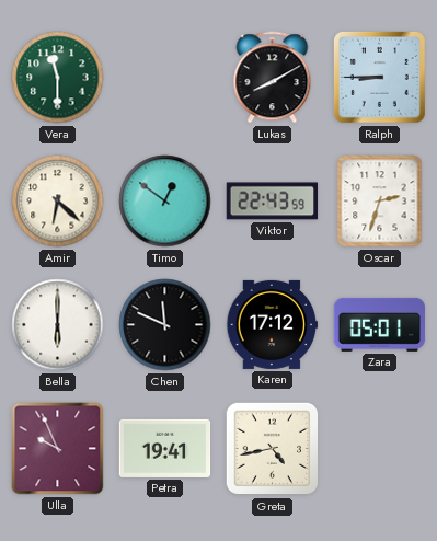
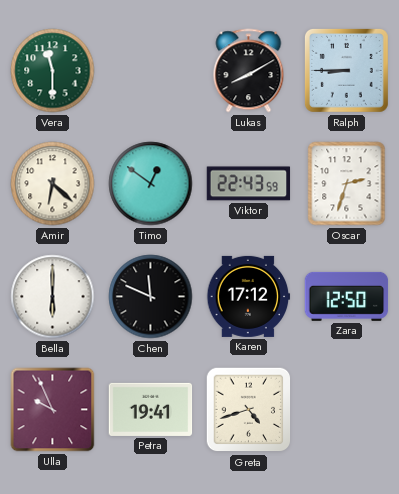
Zara: 05:01 -> 12:50 (347, 296)
Greta: 4:43 -> 4:42 (249, 410)
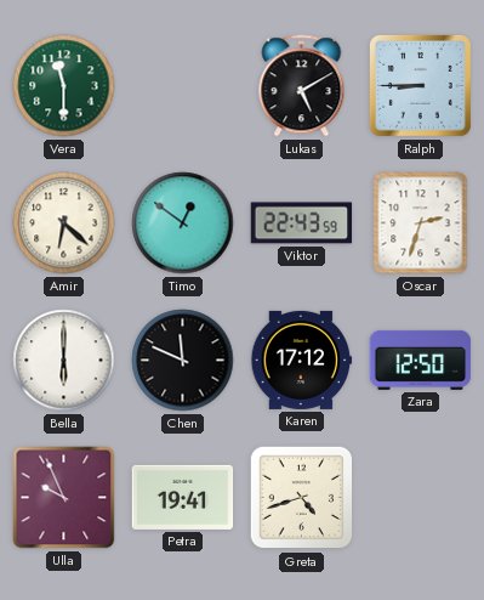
Lukas: 8:10 -> 5:10 (302, 86)
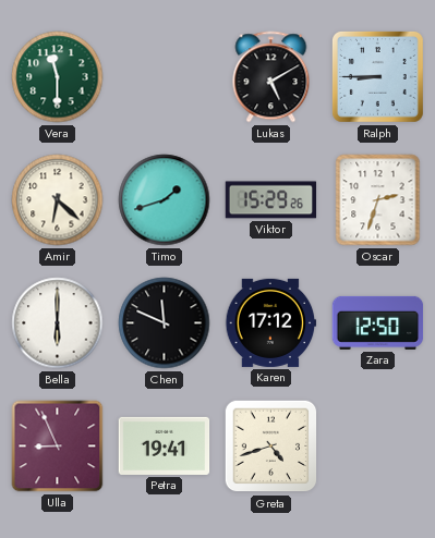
Timo: 12:51 -> 1:42 (165, 200)
Viktor: 22:43 -> 15:29 (271, 200)
Ulla: 9:56 -> 8:56 (58, 447)
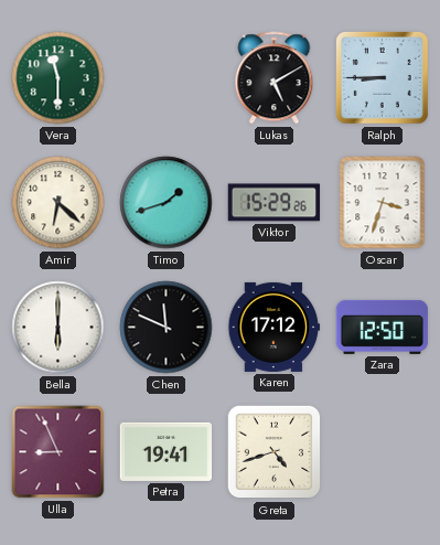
Oscar: 2:33 -> 3:33 (383, 203)
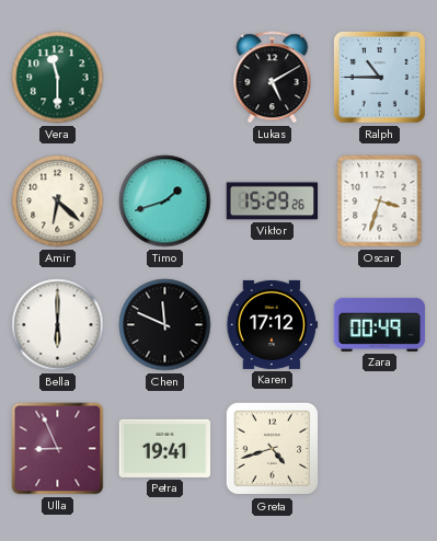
Ralph: 8:45 -> 10:45 (379, 77)
Zara: 12:50 -> 00:49 (380, 324)
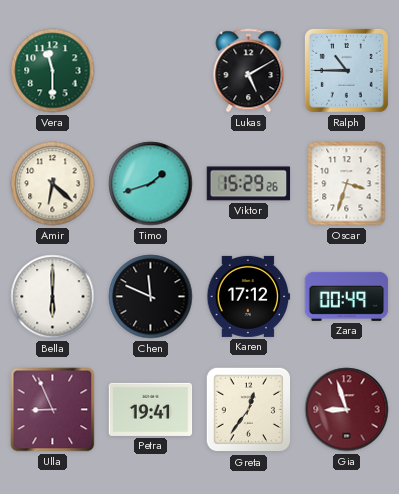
Greta: 4:42 -> 12:36 (249, 410)
Gia: none -> 8:57 (347, 410)
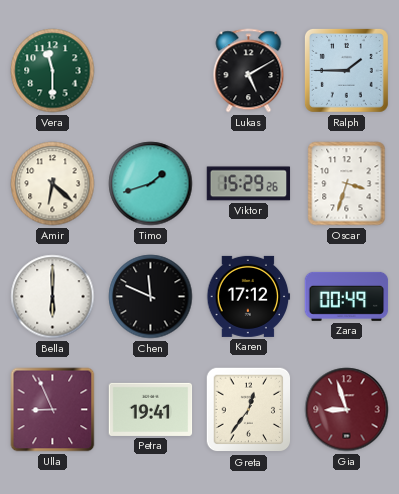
Ralph: 10:45 -> 1:45 (346, 70)
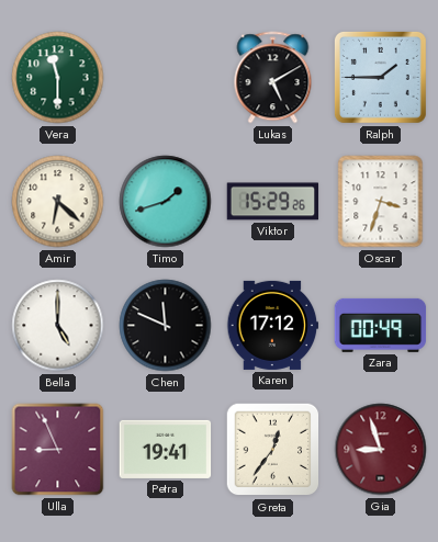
Bella: 6:00 -> 5:00 (58, 326)
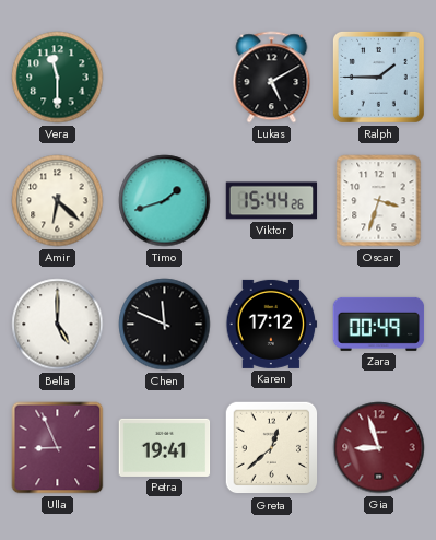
Viktor: 15:29 -> 15:44 (272, 201)
Greta: 12:36 -> 12:38 (272, 448)
